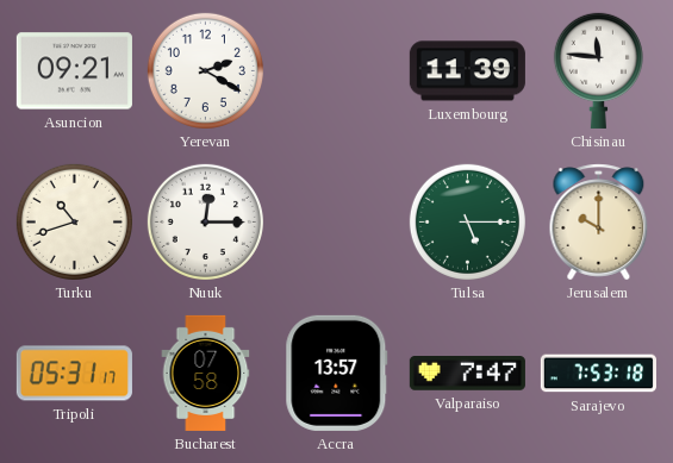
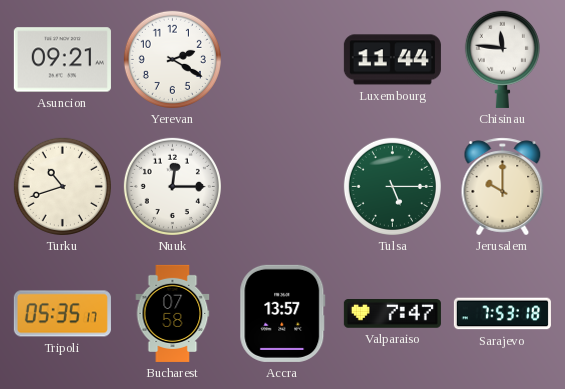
Luxembourg: 11:39 -> 11:44 (392, 60)
Tripoli: 05:31 -> 05:35 (62, 314)
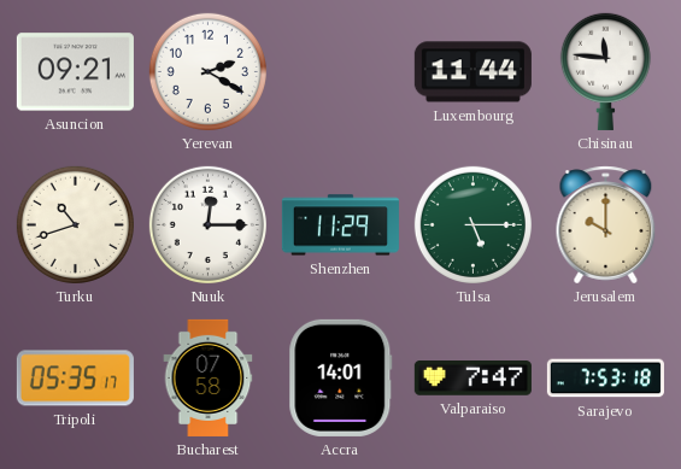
Shenzhen: none -> 11:29 (340, 225)
Accra: 13:57 -> 14:01 (341, 377)
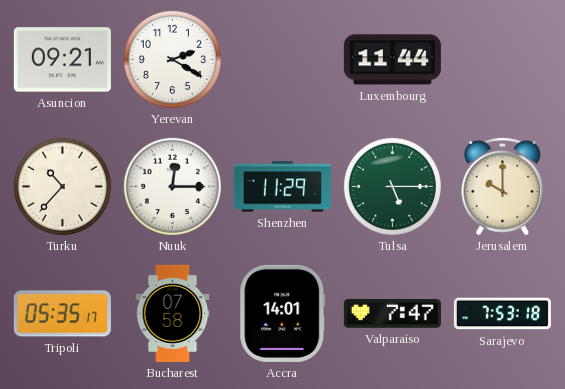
Chisinau: 11:46 -> none (605, 71)
Turku: 10:42 -> 10:37 (62, 186)
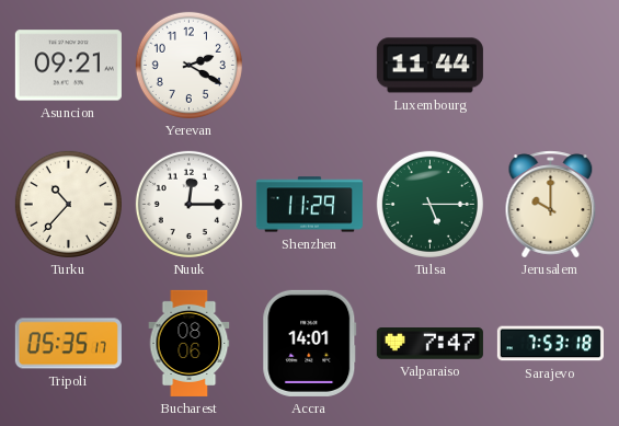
Bucharest: 07:58 -> 08:06 (190, 343)
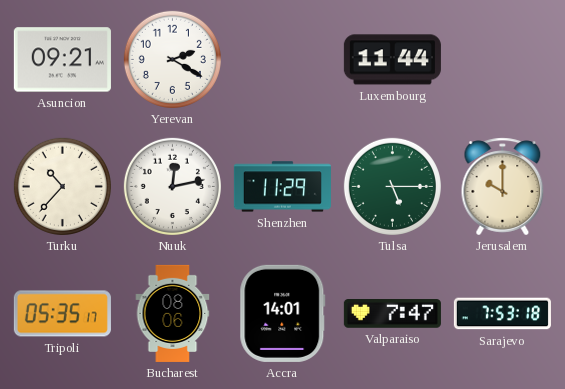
Nuuk: 12:15 -> 12:13 (172, 186)
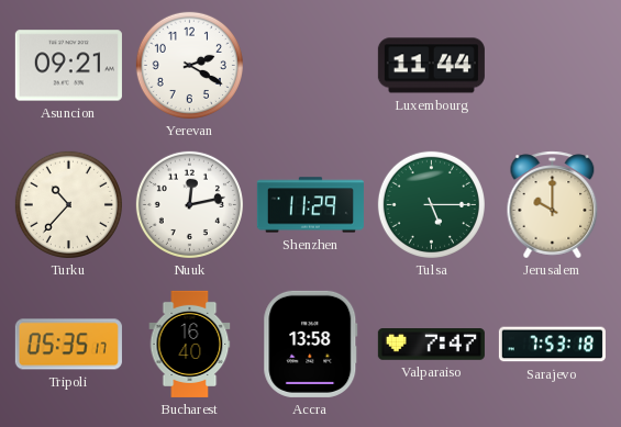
Bucharest: 08:06 -> 16:40 (190, 344)
Accra: 14:01 -> 13:58 (311, 344)
